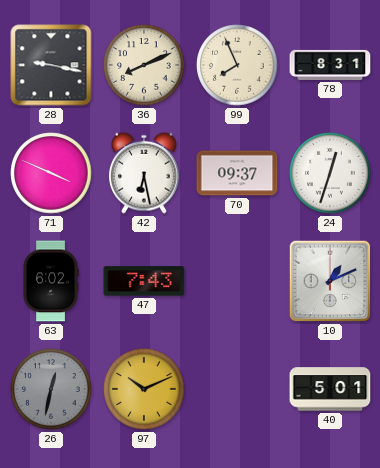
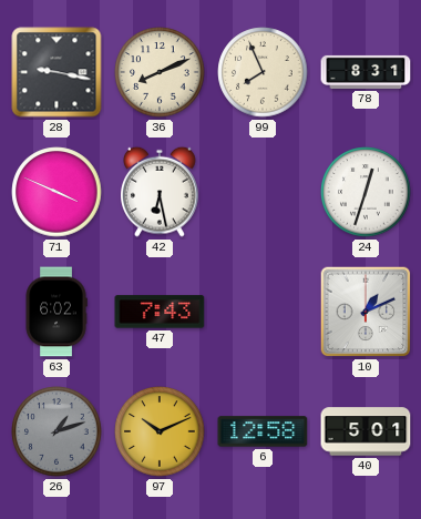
70: 09:37 -> none (237, 173)
26: 12:32 -> 1:12 (57, 431)
6: none -> 12:58 (263, 431)
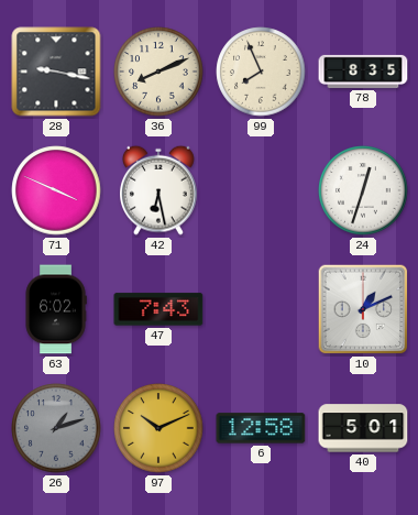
78: 8:31 -> 8:35 (363, 72)
